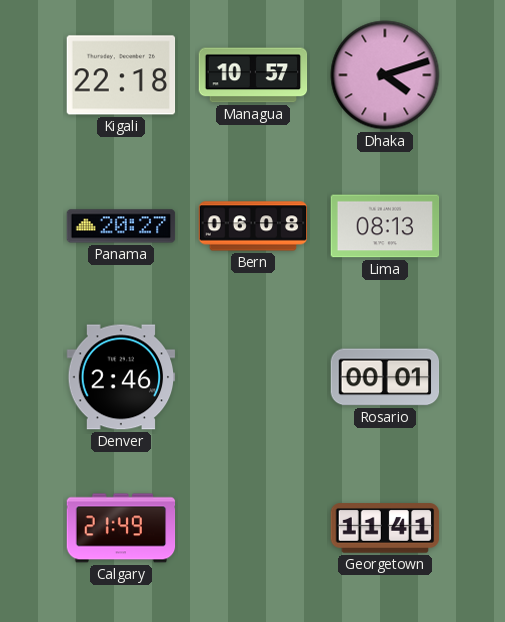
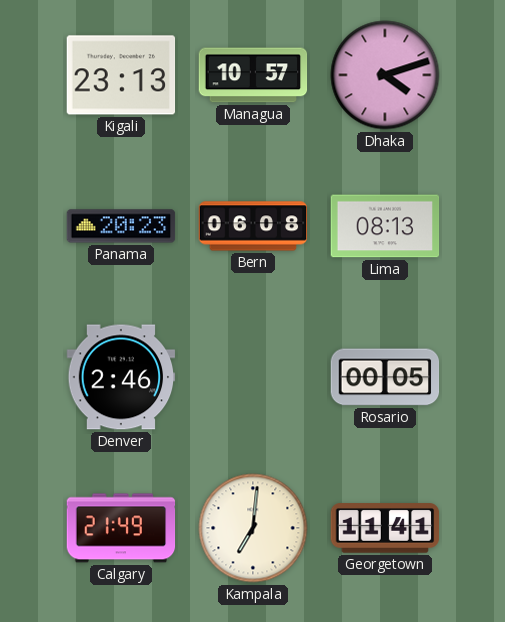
Kigali: 22:18 -> 23:13 (121, 75)
Panama: 20:27 -> 20:23 (121, 226)
Rosario: 00:01 -> 00:05 (385, 377)
Kampala: none -> 7:01 (253, 528)
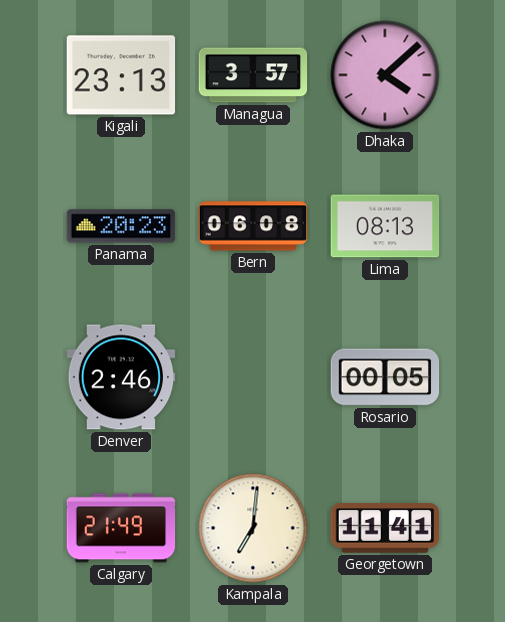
Managua: 10:57 -> 3:57 (253, 75)
Dhaka: 4:12 -> 4:08 (385, 75)
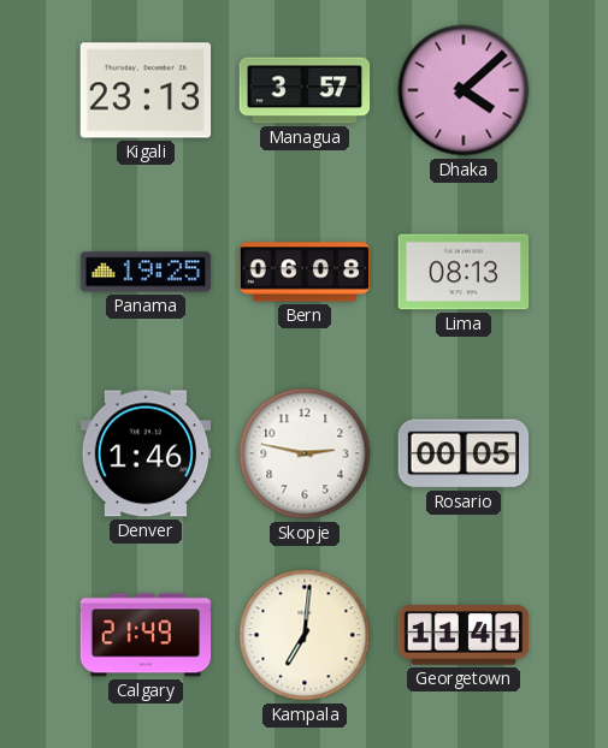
Panama: 20:23 -> 19:25 (146, 272)
Denver: 2:46 -> 1:46 (146, 453)
Skopje: none -> 2:47 (305, 453)
